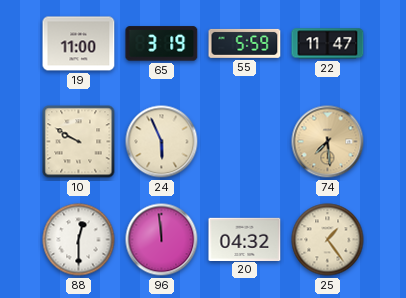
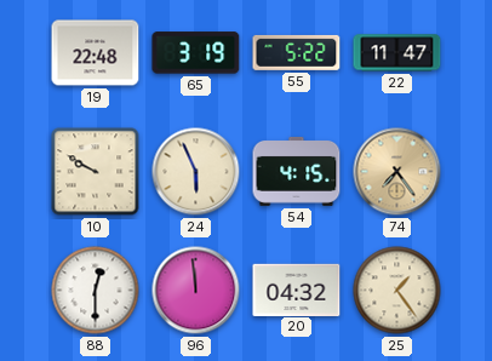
19: 11:00 -> 22:48 (96, 53)
55: 5:59 -> 5:22 (297, 52)
54: none -> 4:15 (297, 171)
74: 7:29 -> 7:24 (397, 172)
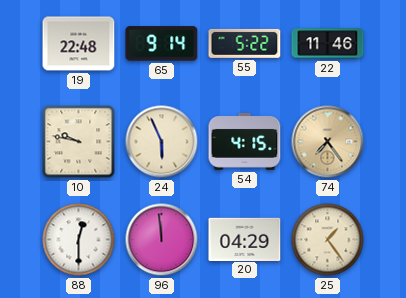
65: 3:19 -> 9:14 (162, 44)
22: 11:47 -> 11:46 (328, 44)
10: 9:50 -> 9:47 (79, 142)
20: 04:32 -> 04:29 (245, 239)
